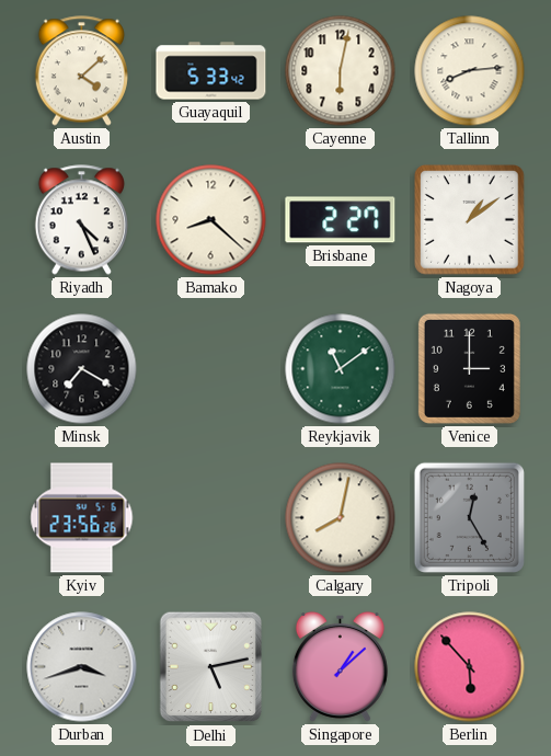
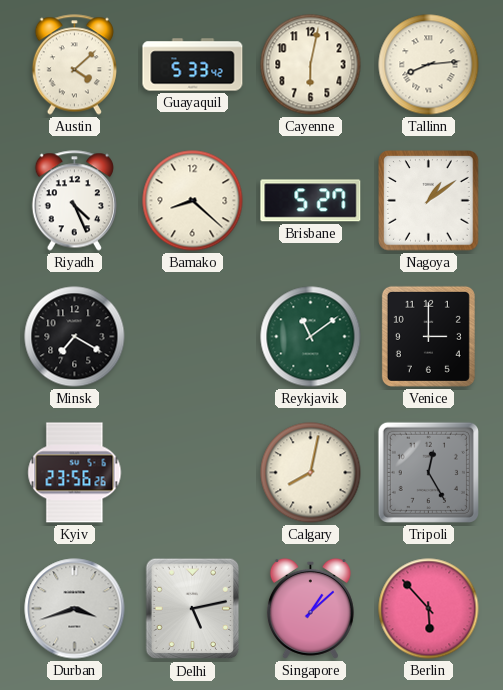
Brisbane: 2:27 -> 5:27 (311, 201)
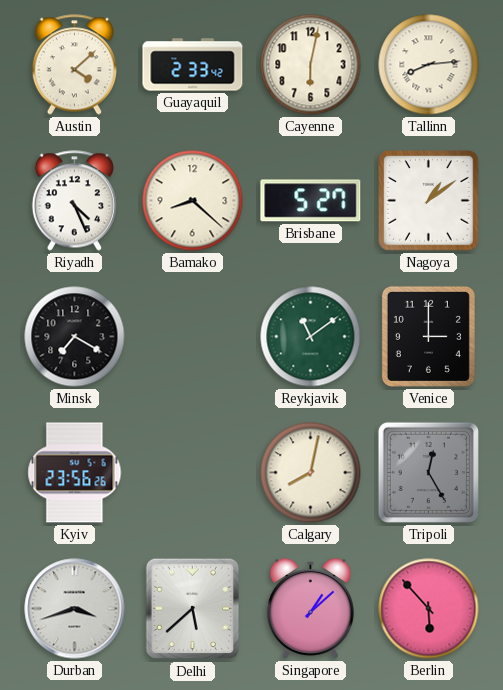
Guayaquil: 5:33 -> 2:33 (193, 65)
Delhi: 5:13 -> 5:38 (193, 609)
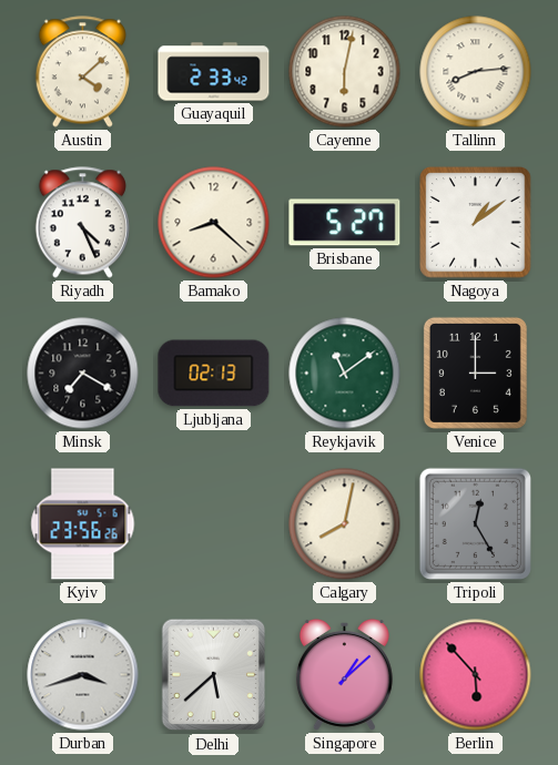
Ljubljana: none -> 02:13 (214, 374)
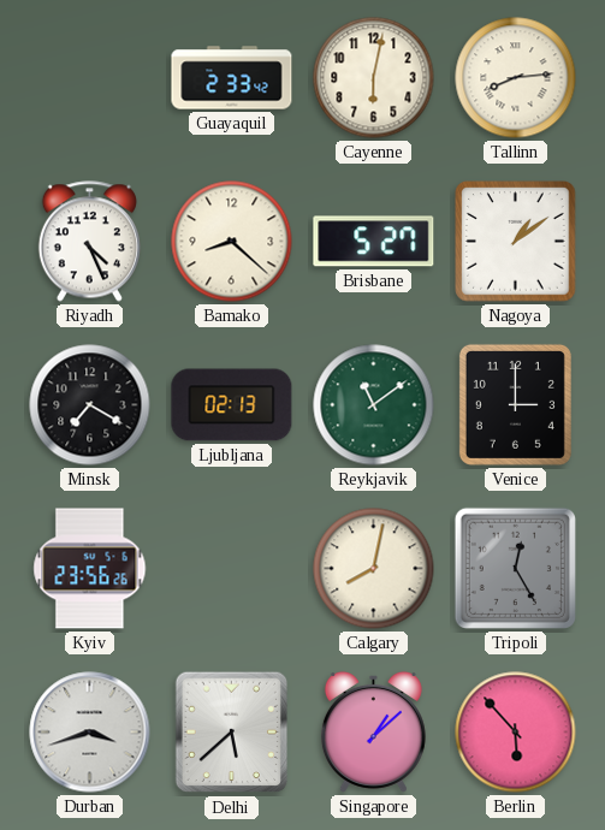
Austin: 4:08 -> none (82, 72)
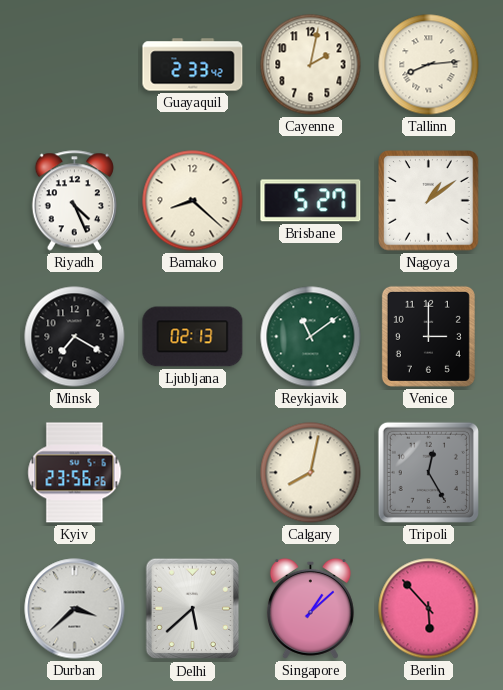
Cayenne: 6:02 -> 2:02 (311, 65)
Durban: 3:42 -> 3:38 (75, 609)
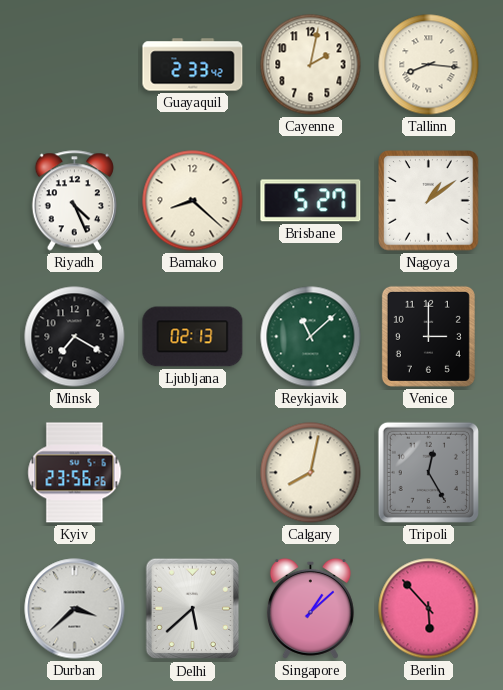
Tallinn: 8:14 -> 8:16 (429, 65)
Reykjavik: 11:09 -> 11:08 (311, 337)
